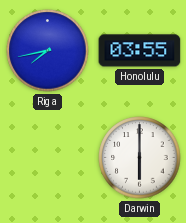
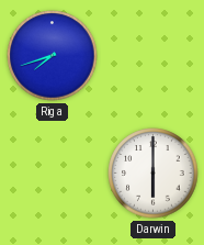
Riga: 7:43 -> 7:42 (53, 56)
Honolulu: 03:55 -> none (140, 51)
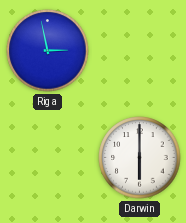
Riga: 7:42 -> 2:58 (48, 51)
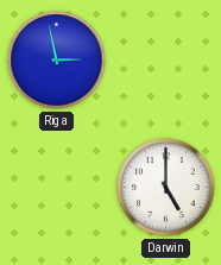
Darwin: 6:00 -> 5:00 (166, 188)
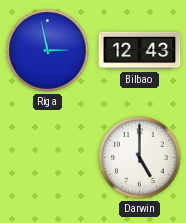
Bilbao: none -> 12:43 (140, 51)
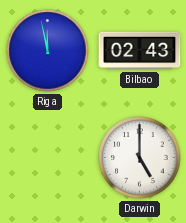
Riga: 2:58 -> 11:58 (48, 51)
Bilbao: 12:43 -> 02:43 (140, 51)
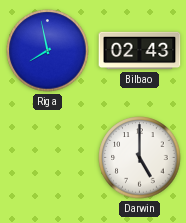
Riga: 11:58 -> 7:58 (48, 51)
